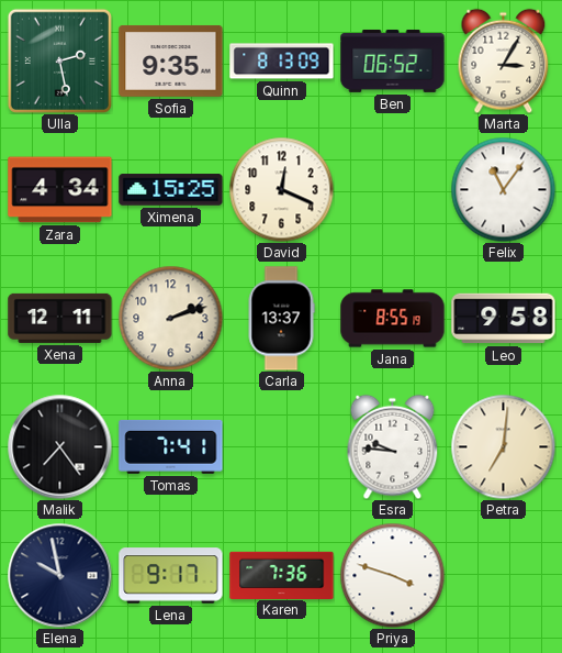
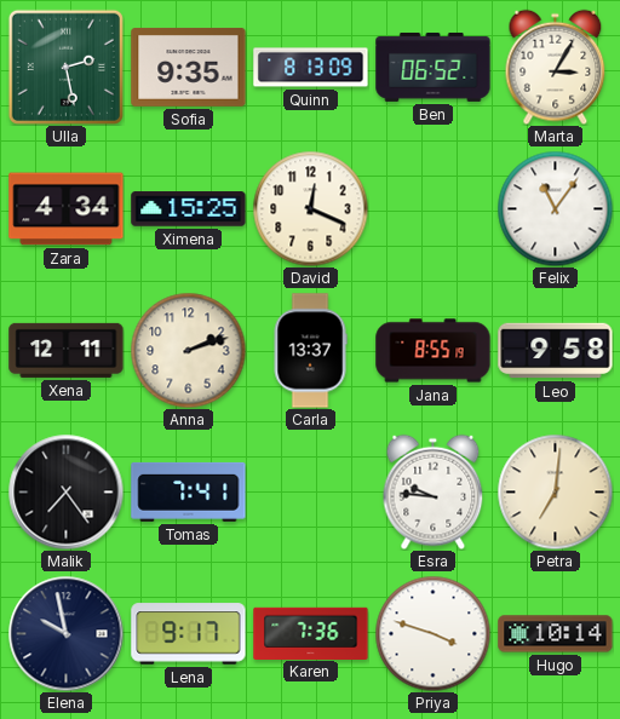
Hugo: none -> 10:14 (556, 634)
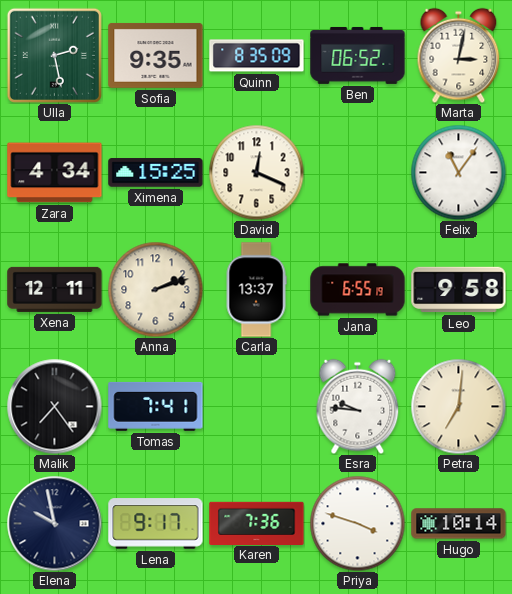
Quinn: 8:13 -> 8:35 (257, 56)
Marta: 3:05 -> 3:02 (459, 55)
Jana: 8:55 -> 6:55 (358, 290)
